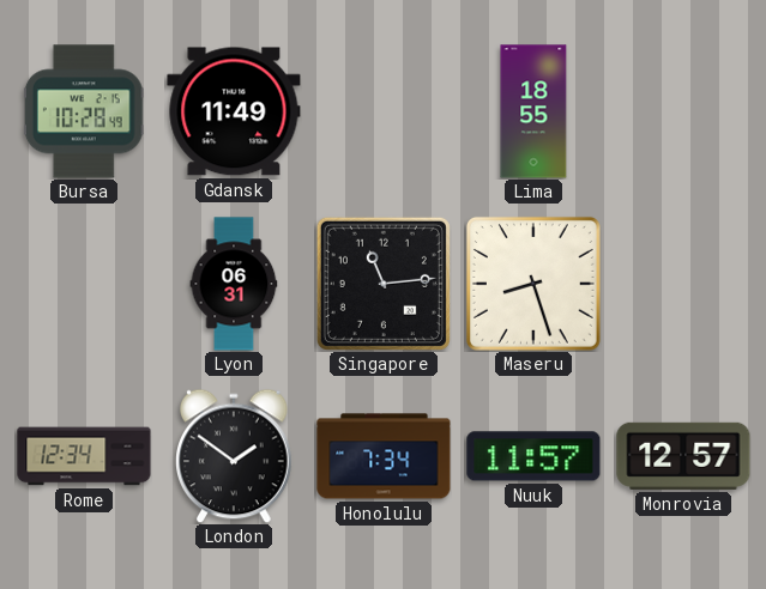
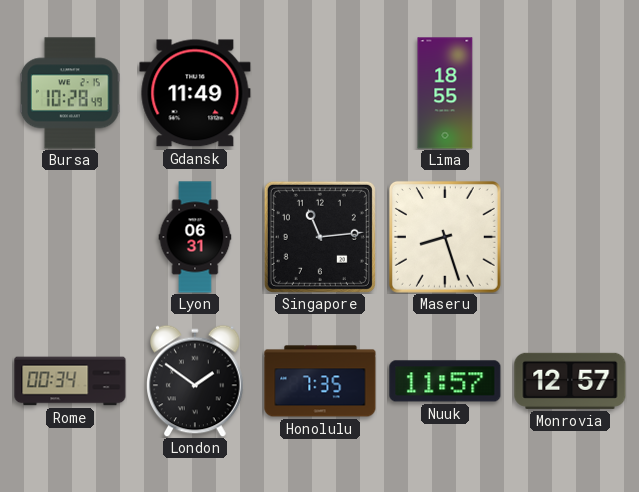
Rome: 12:34 -> 00:34 (70, 381)
Honolulu: 7:34 -> 7:35 (320, 381)
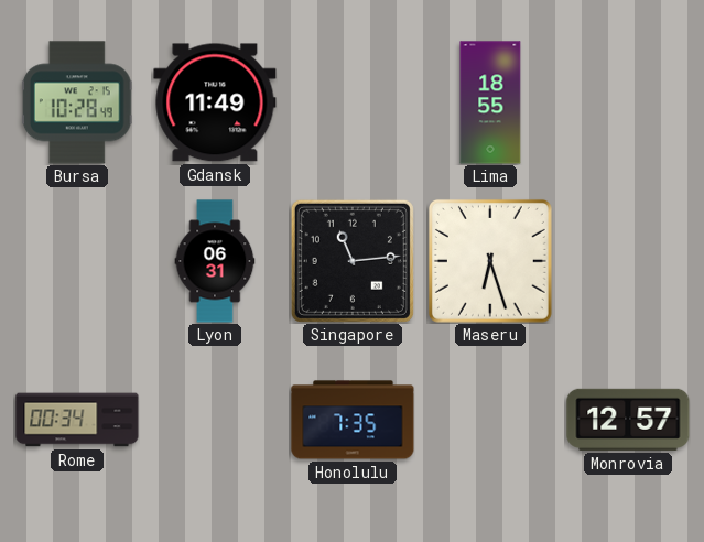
Maseru: 8:27 -> 6:27 (490, 261)
London: 1:51 -> none (195, 381)
Nuuk: 11:57 -> none (445, 381)
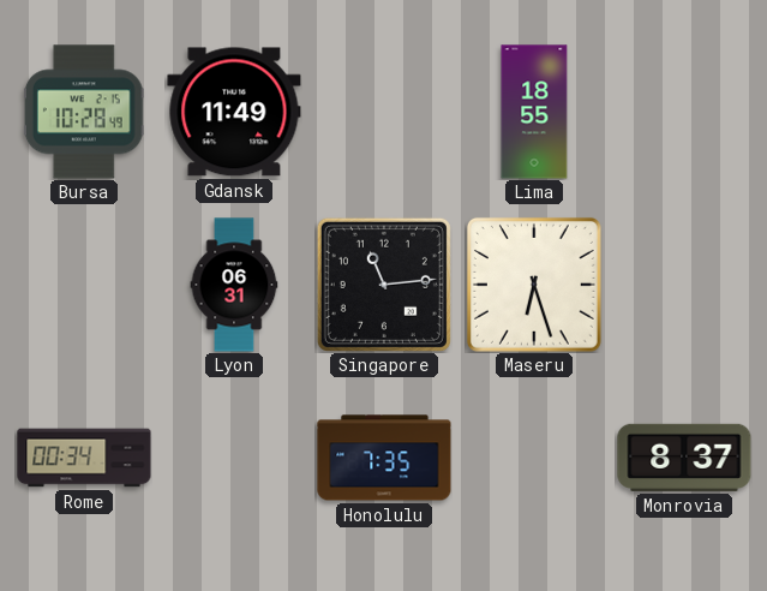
Monrovia: 12:57 -> 8:37 (684, 458)
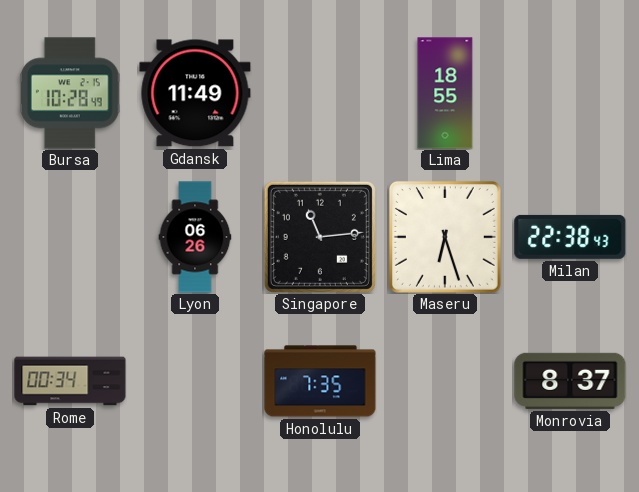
Lyon: 06:31 -> 06:26 (195, 237)
Milan: none -> 22:38 (570, 237)
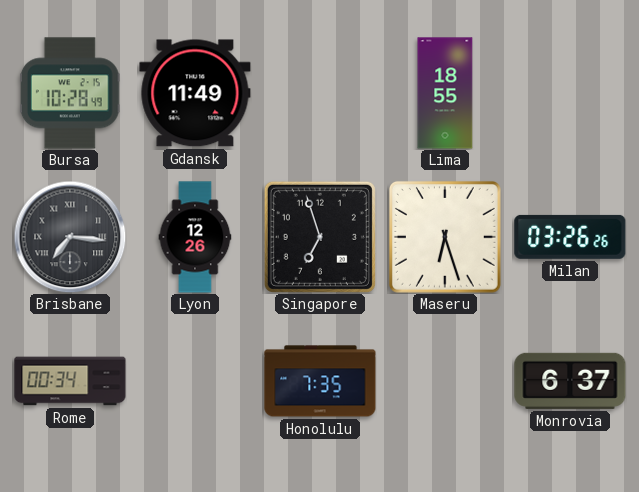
Brisbane: none -> 7:16 (70, 237)
Lyon: 06:26 -> 12:26 (195, 237)
Singapore: 11:14 -> 6:57 (320, 237)
Milan: 22:38 -> 03:26 (570, 237)
Monrovia: 8:37 -> 6:37 (570, 381)
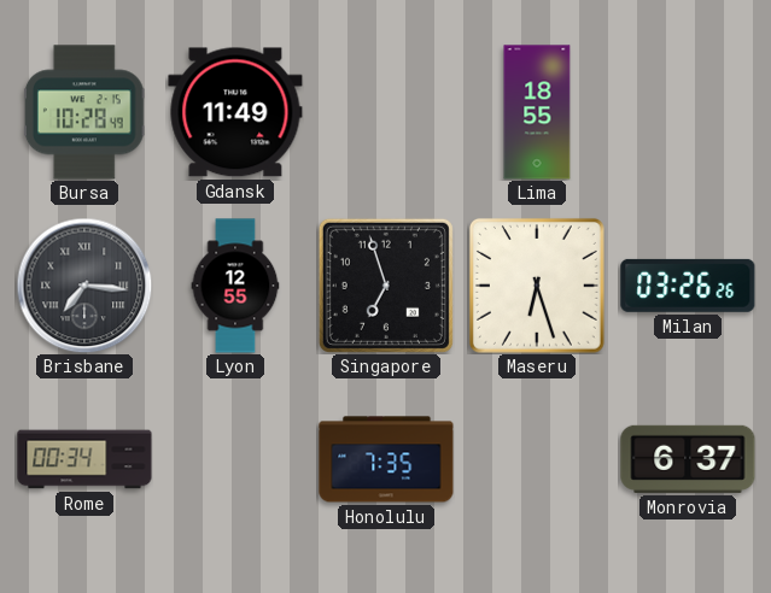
Lyon: 12:26 -> 12:55 (235, 286)
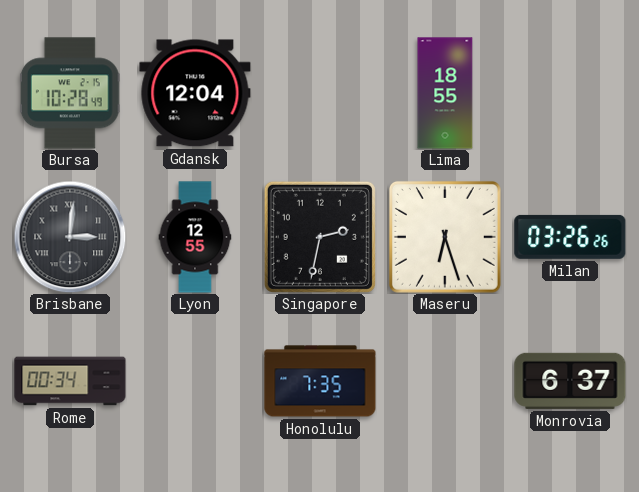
Gdansk: 11:49 -> 12:04 (195, 93)
Brisbane: 7:16 -> 3:01 (70, 237)
Singapore: 6:57 -> 2:32 (320, 237)
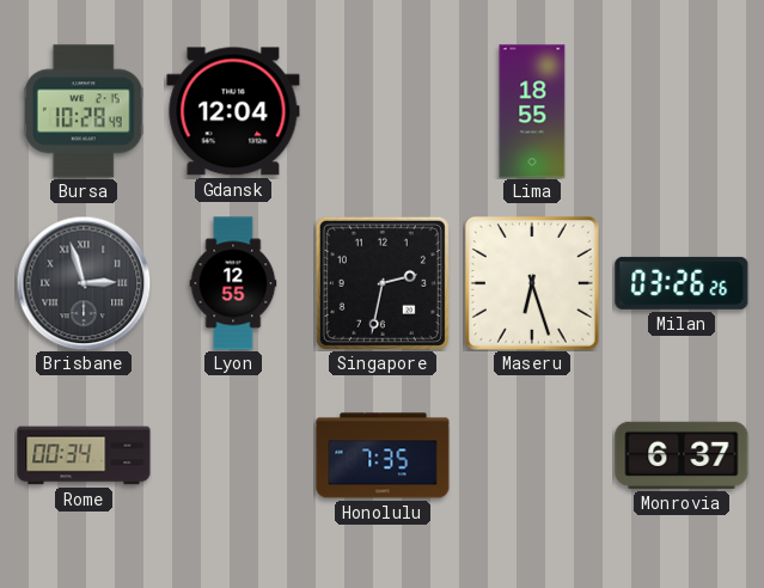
Brisbane: 3:01 -> 2:57 (84, 283)
